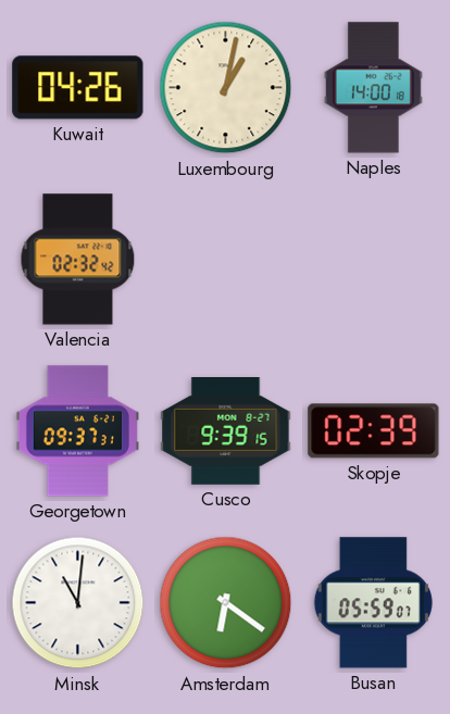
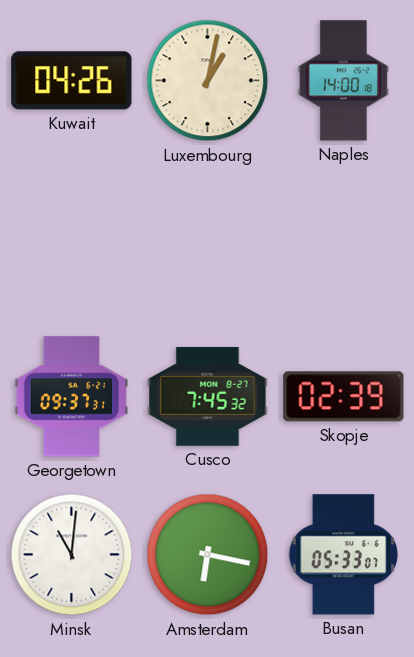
Valencia: 02:32 -> none (78, 260)
Cusco: 9:39 -> 7:45 (208, 397)
Amsterdam: 6:21 -> 6:17 (208, 555)
Busan: 05:59 -> 05:33 (343, 555)
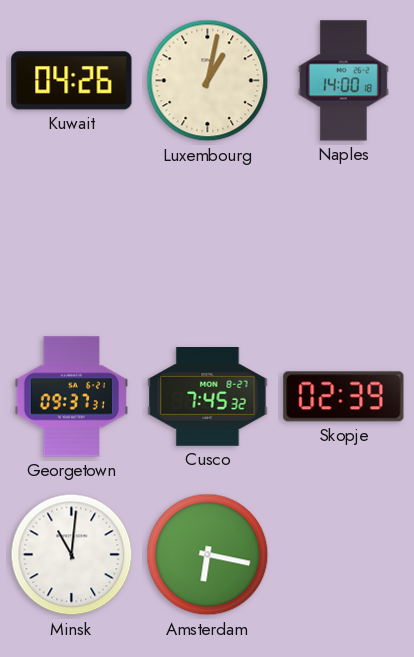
Busan: 05:33 -> none (343, 555)
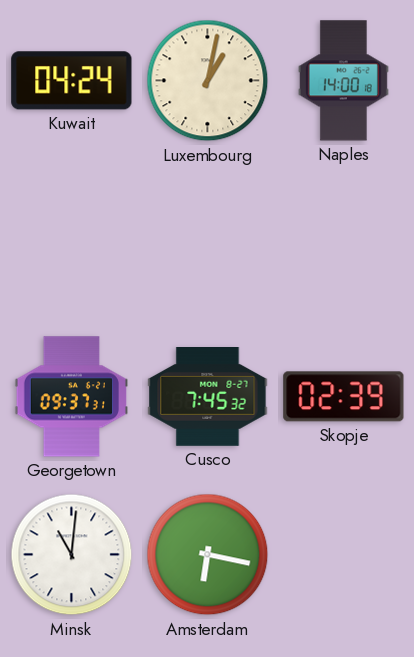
Kuwait: 04:26 -> 04:24 (72, 81)
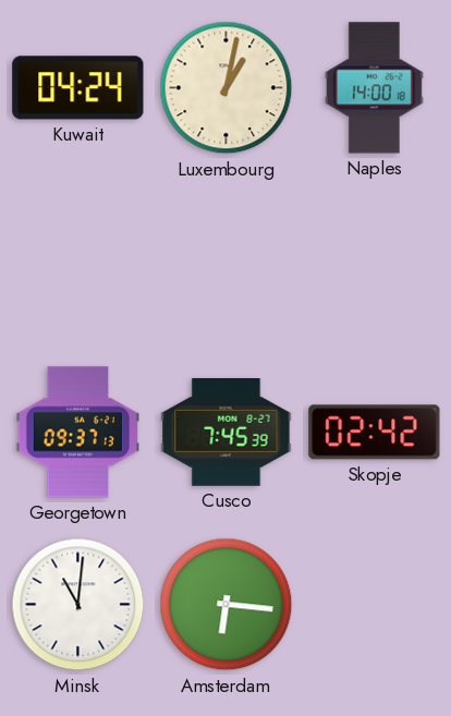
Georgetown: 09:37:31 -> 09:37:13 (77, 433)
Cusco: 7:45:32 -> 7:45:39 (227, 433)
Skopje: 02:39 -> 02:42 (375, 433)
Amsterdam: 6:17 -> 6:16 (227, 605)
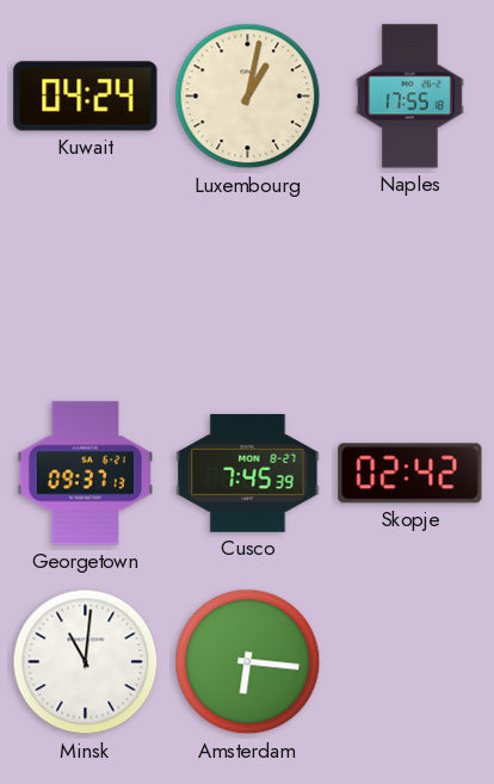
Naples: 14:00 -> 17:55 (409, 97)
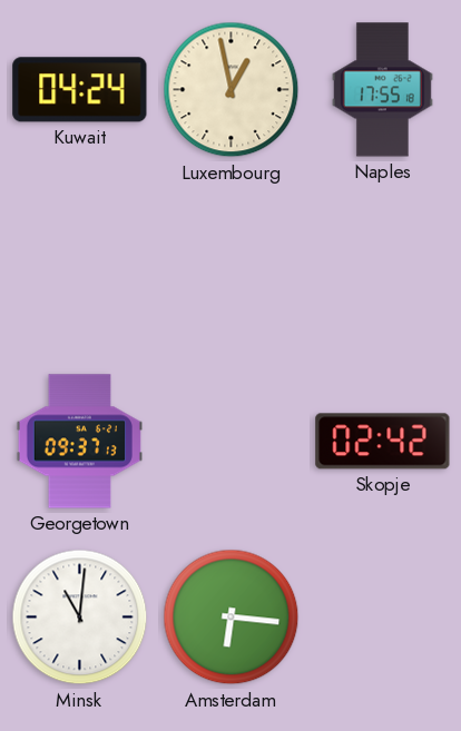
Luxembourg: 1:02 -> 12:58 (232, 90)
Cusco: 7:45 -> none (248, 474)
